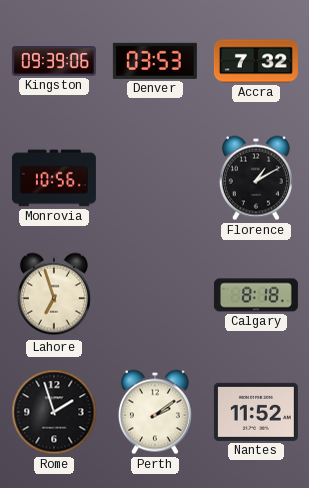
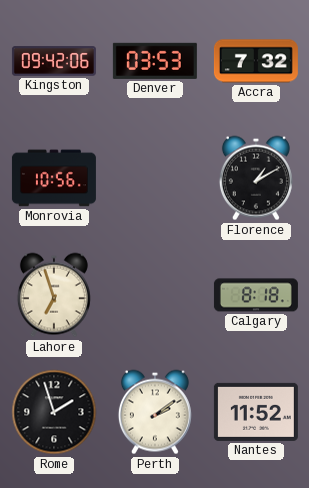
Kingston: 09:39 -> 09:42 (54, 61)
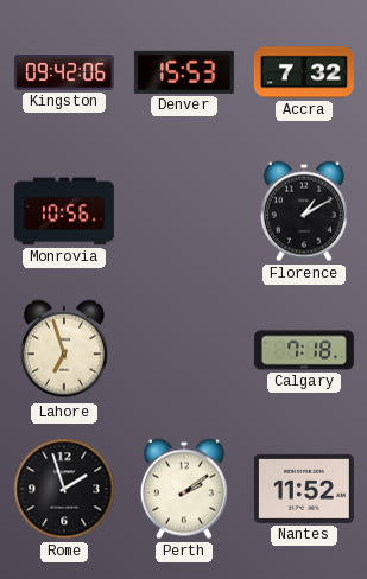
Denver: 03:53 -> 15:53 (184, 72)
Calgary: 8:18 -> 7:18 (304, 350)
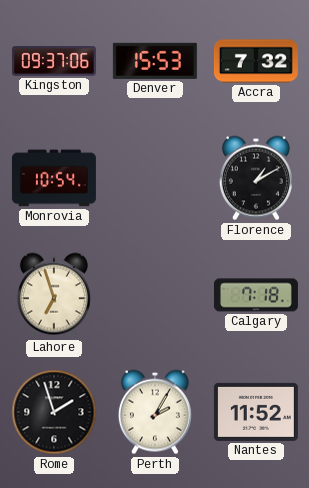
Kingston: 09:42 -> 09:37 (54, 61)
Monrovia: 10:56 -> 10:54 (54, 178)
Perth: 2:09 -> 2:05 (155, 412)
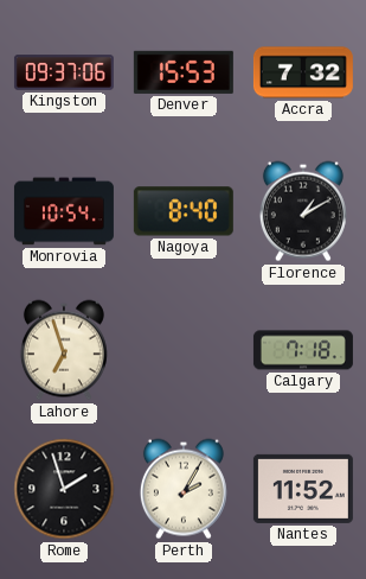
Nagoya: none -> 8:40 (184, 211)
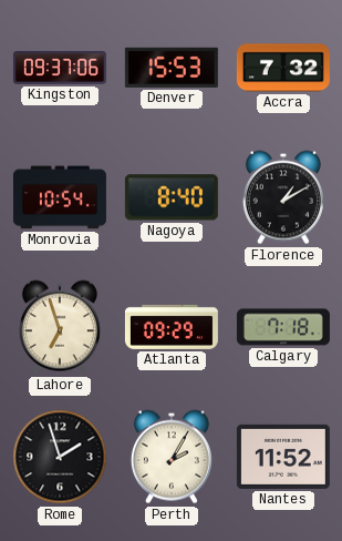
Atlanta: none -> 09:29 (172, 327)
